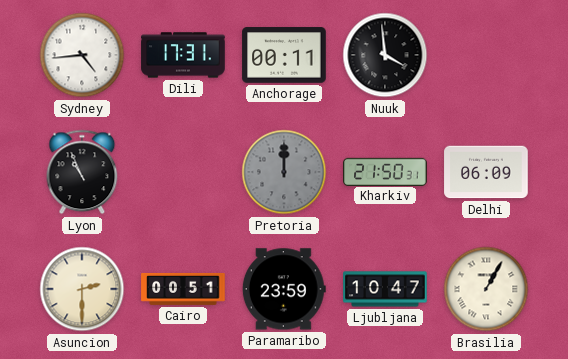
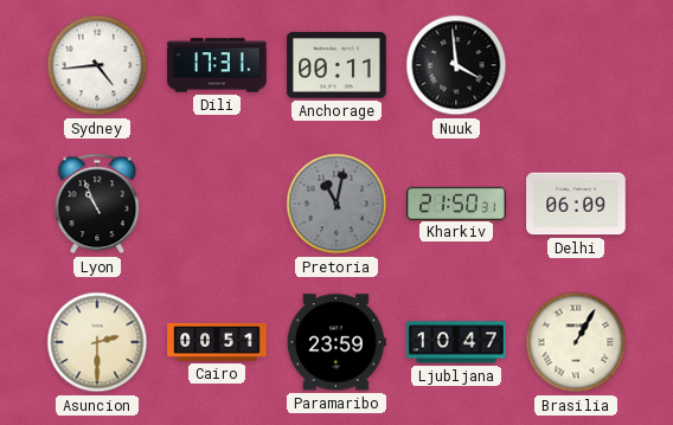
Pretoria: 12:00 -> 11:02 (336, 204)
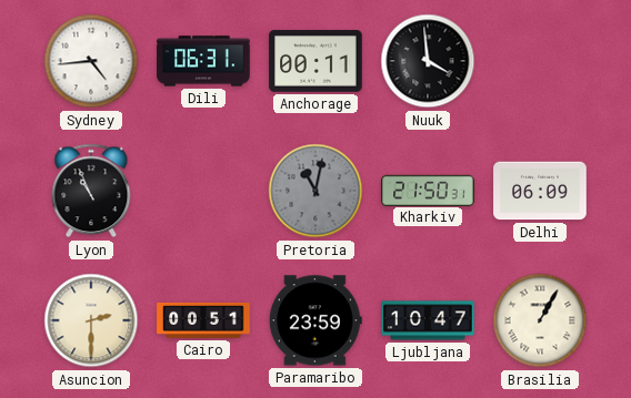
Dili: 17:31 -> 06:31 (203, 61)
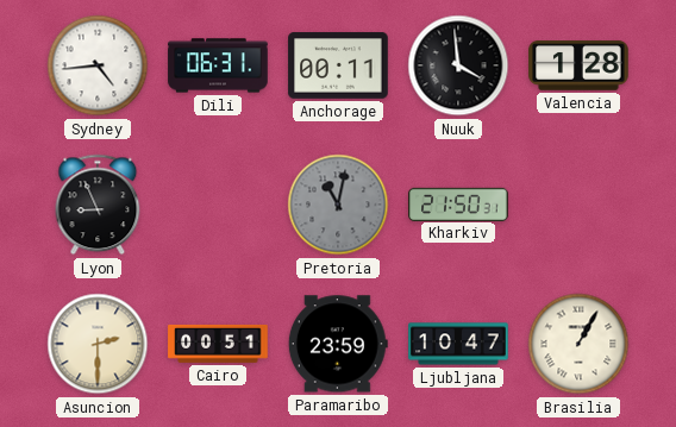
Valencia: none -> 1:28 (578, 65)
Lyon: 10:56 -> 8:56 (98, 205)
Delhi: 06:09 -> none (540, 191)
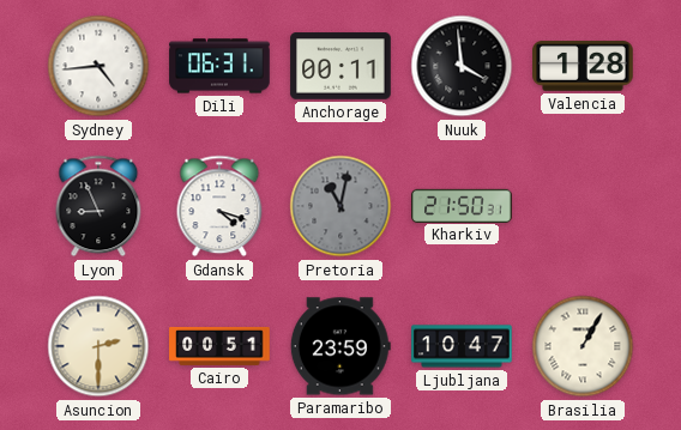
Gdansk: none -> 4:18 (219, 206)
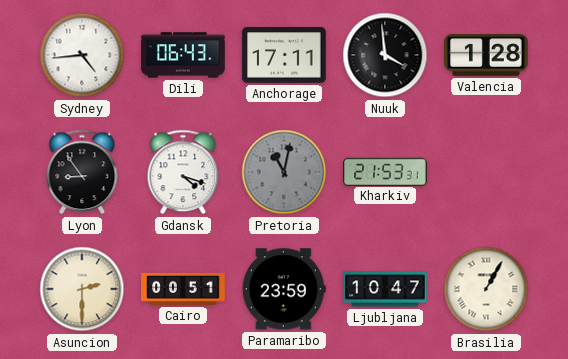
Dili: 06:31 -> 06:43 (183, 55)
Anchorage: 00:11 -> 17:11 (284, 55)
Lyon: 8:56 -> 8:54 (82, 172)
Kharkiv: 21:50 -> 21:53 (385, 171)
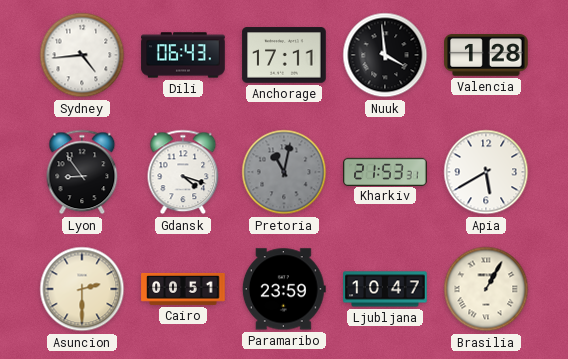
Apia: none -> 5:40 (486, 172)
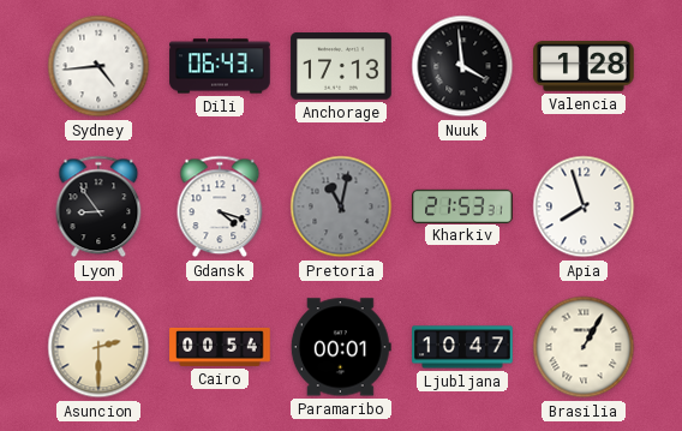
Anchorage: 17:11 -> 17:13 (341, 66)
Apia: 5:40 -> 7:57 (584, 206)
Cairo: 00:51 -> 00:54 (220, 347)
Paramaribo: 23:59 -> 00:01 (341, 347)
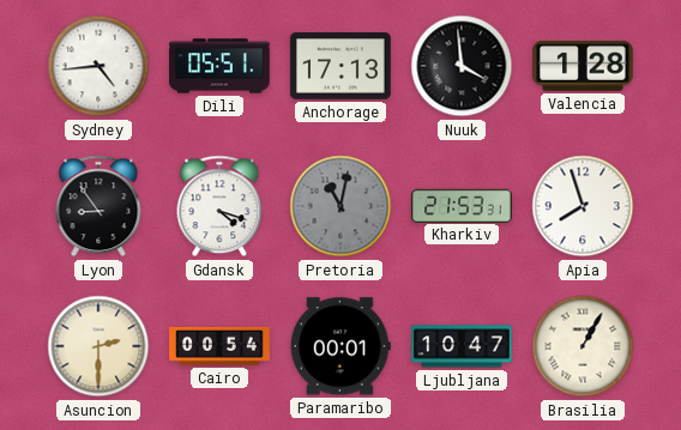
Dili: 06:43 -> 05:51 (219, 66)
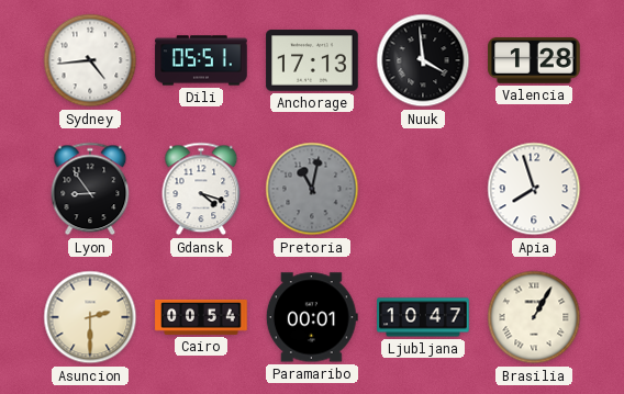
Kharkiv: 21:53 -> none (462, 205)
